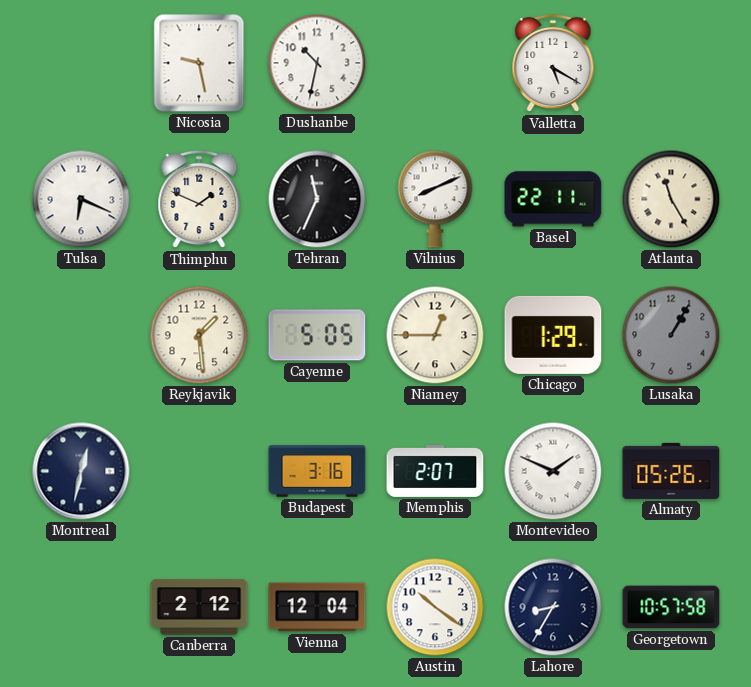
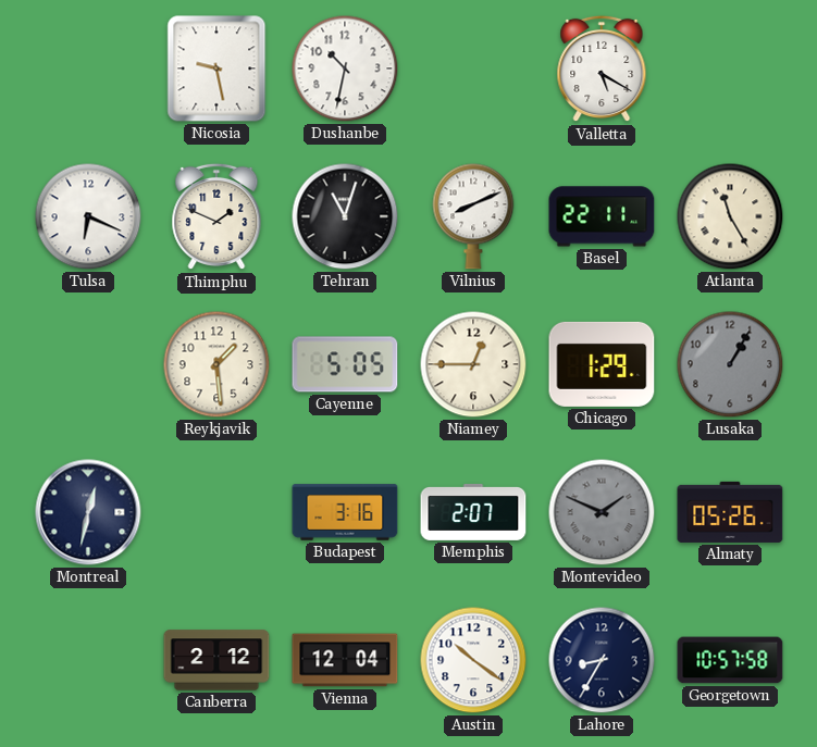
Tehran: 11:34 -> 11:03 (345, 216)
Montevideo dial: white -> grey (602, 512)
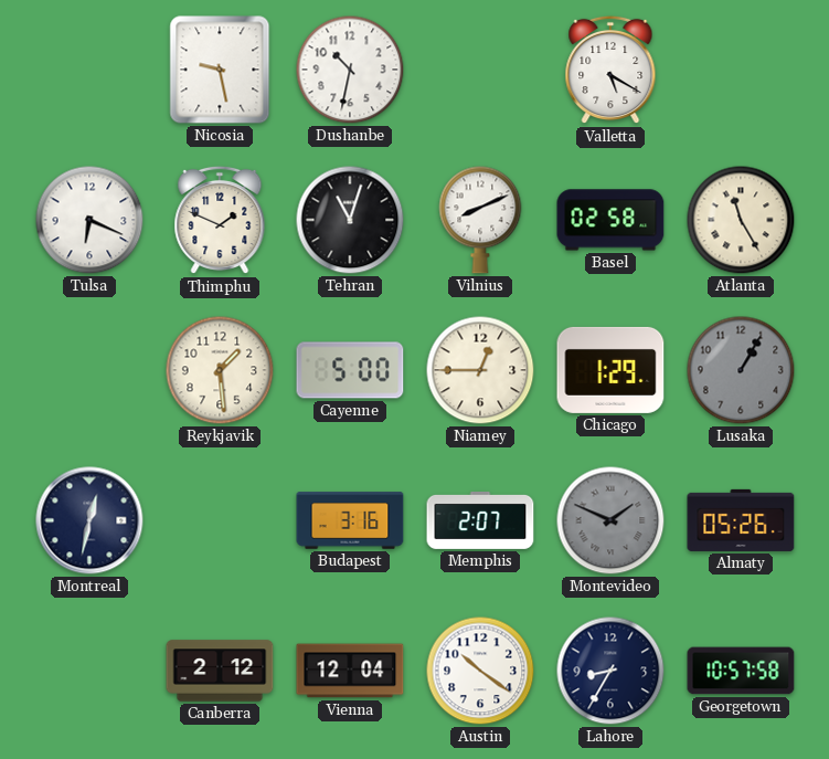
Basel: 22:11 -> 02:58 (610, 220)
Cayenne: 5:05 -> 5:00 (350, 370)
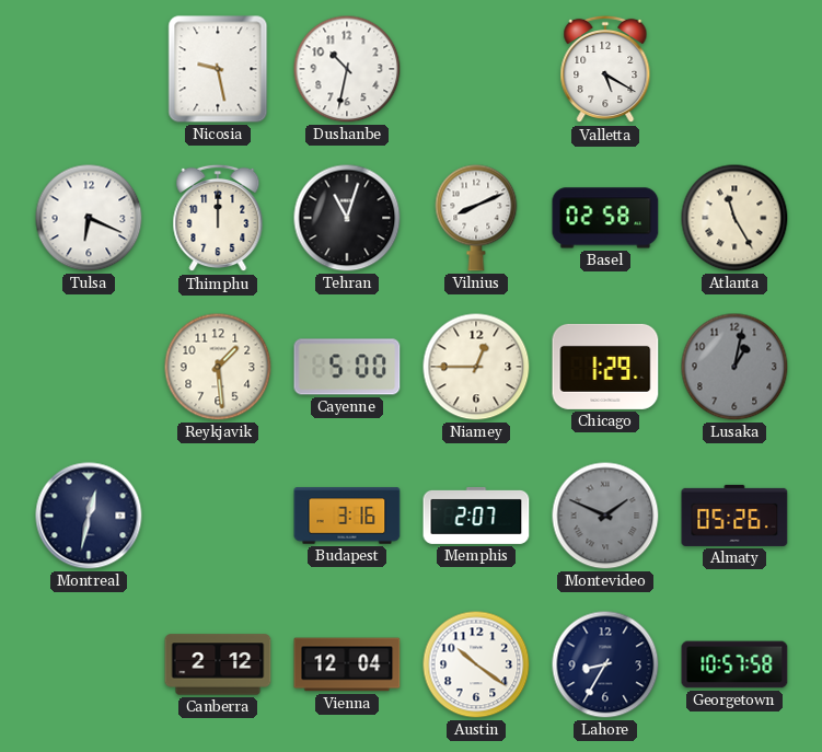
Thimphu: 1:49 -> 12:00 (218, 218)
Lusaka: 1:05 -> 1:02 (734, 367)
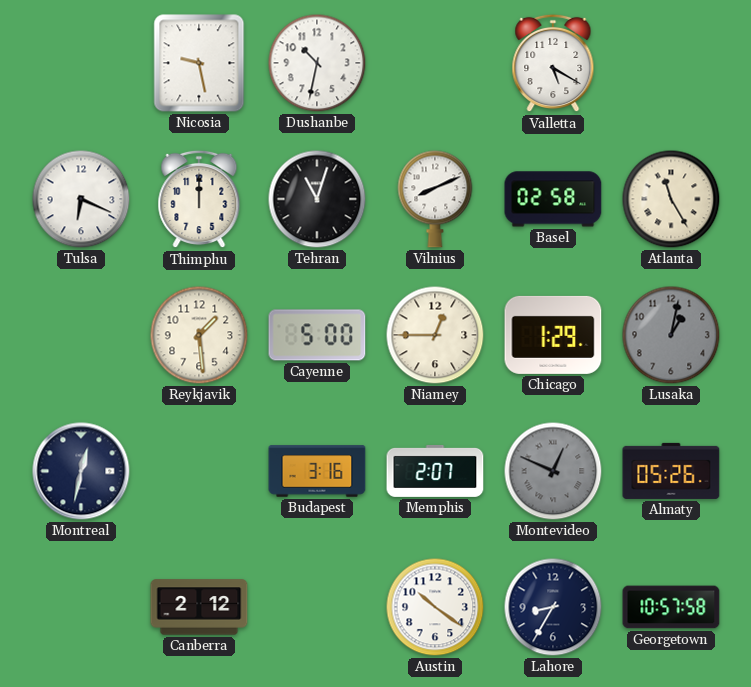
Montevideo: 1:49 -> 12:49 (553, 471)
Vienna: 12:04 -> none (347, 664)
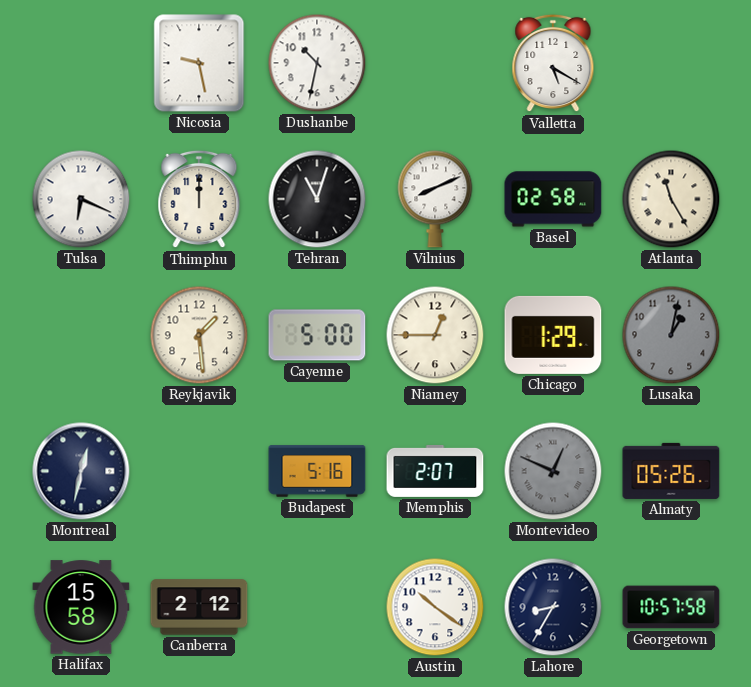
Budapest: 3:16 -> 5:16 (317, 471)
Halifax: none -> 15:58 (81, 607)
